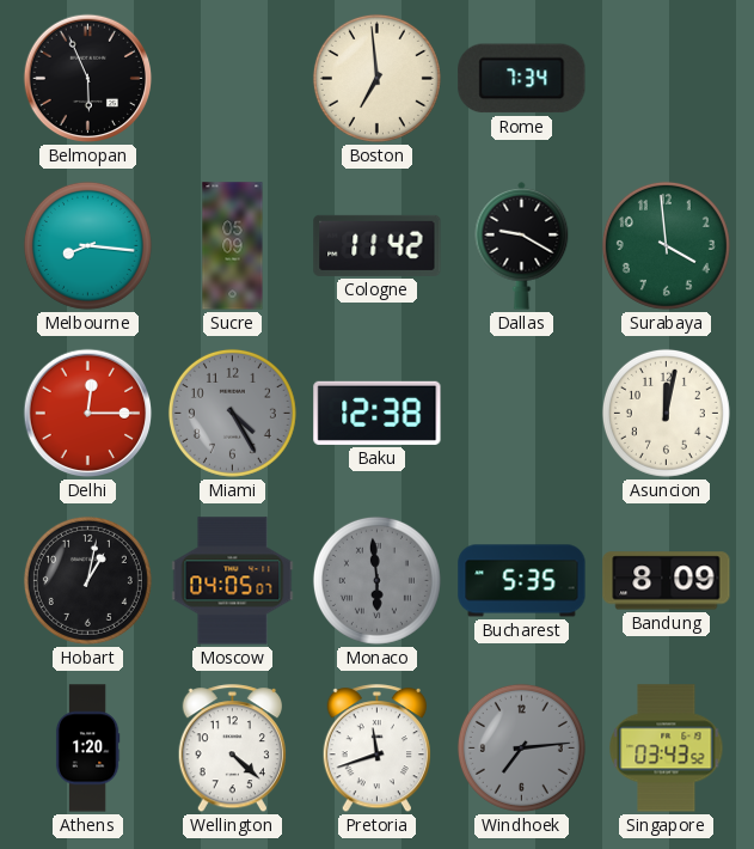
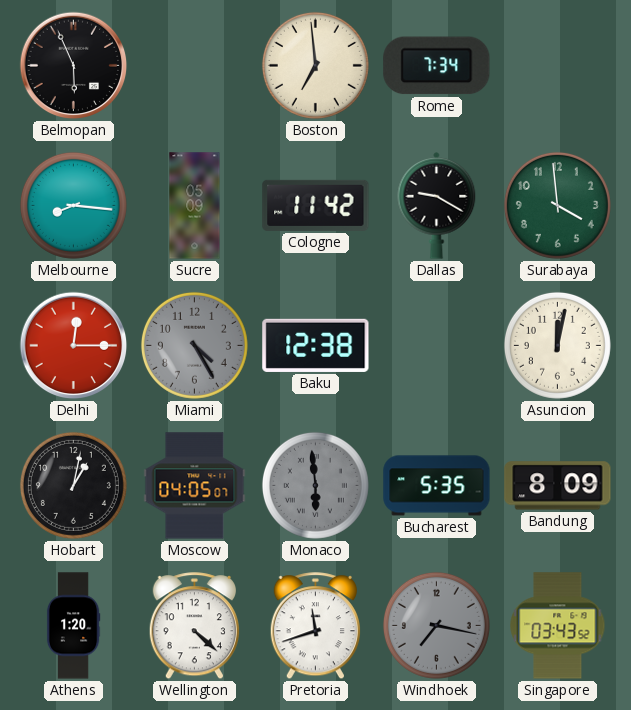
Windhoek: 7:14 -> 7:17 (436, 625)
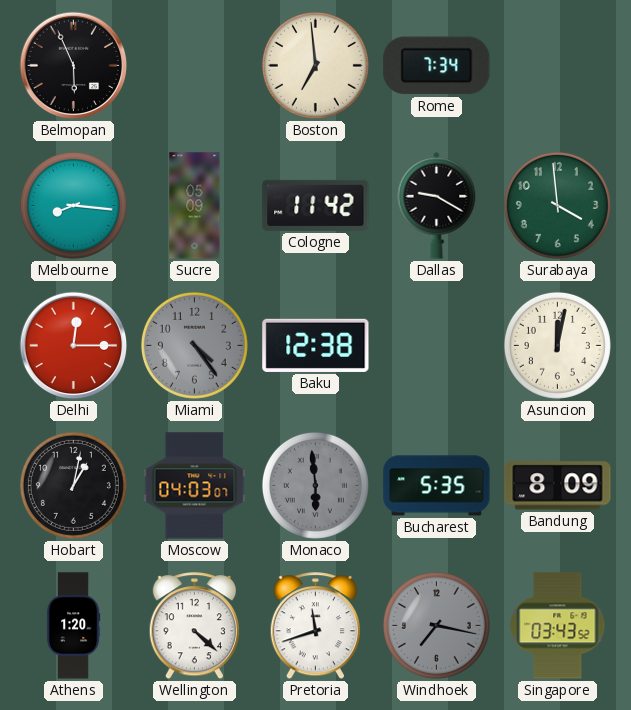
Miami: 4:25 -> 4:24 (194, 345)
Moscow: 04:05 -> 04:03 (195, 486)
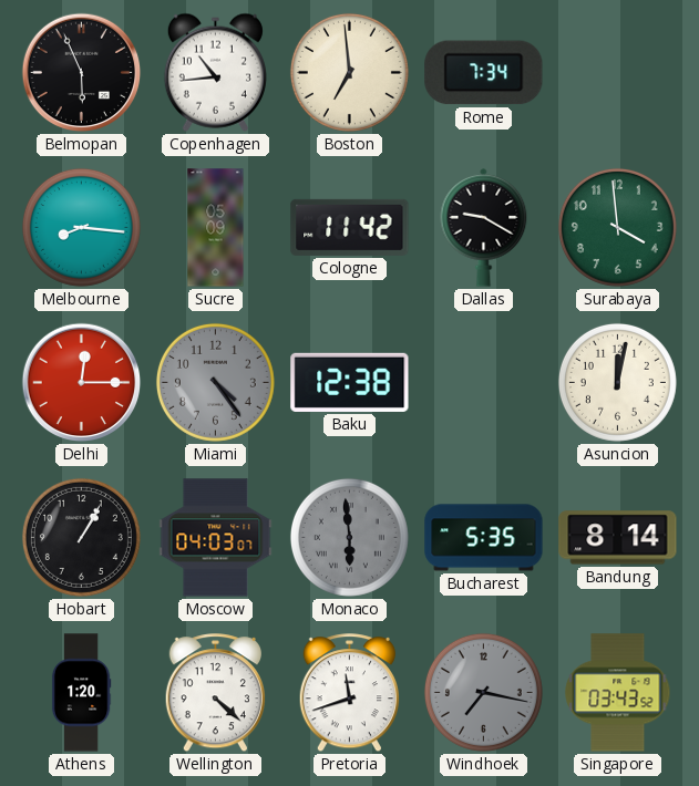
Copenhagen: none -> 10:44 (215, 72)
Hobart: 1:02 -> 1:05 (81, 537)
Bandung: 8:09 -> 8:14 (618, 538)
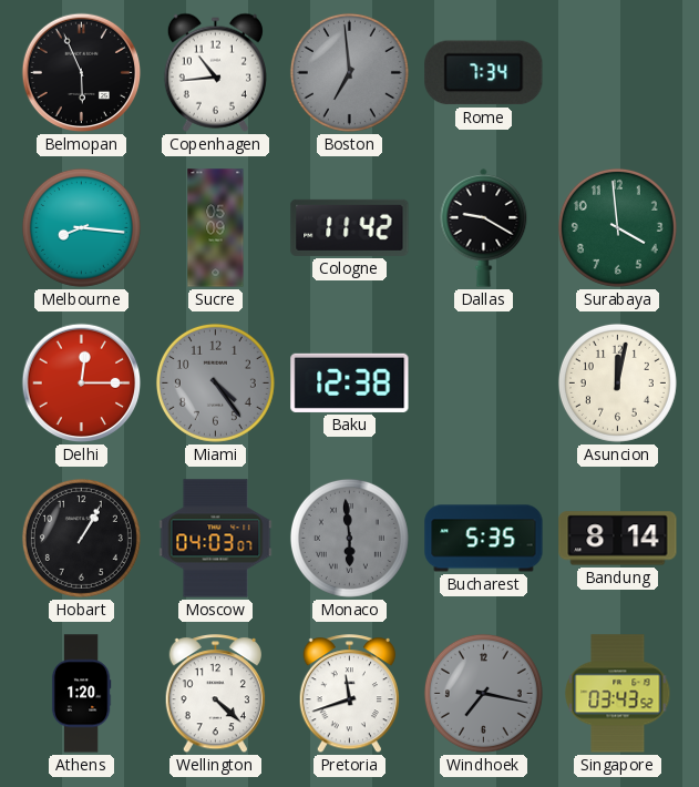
Boston dial: cream -> grey (349, 72)
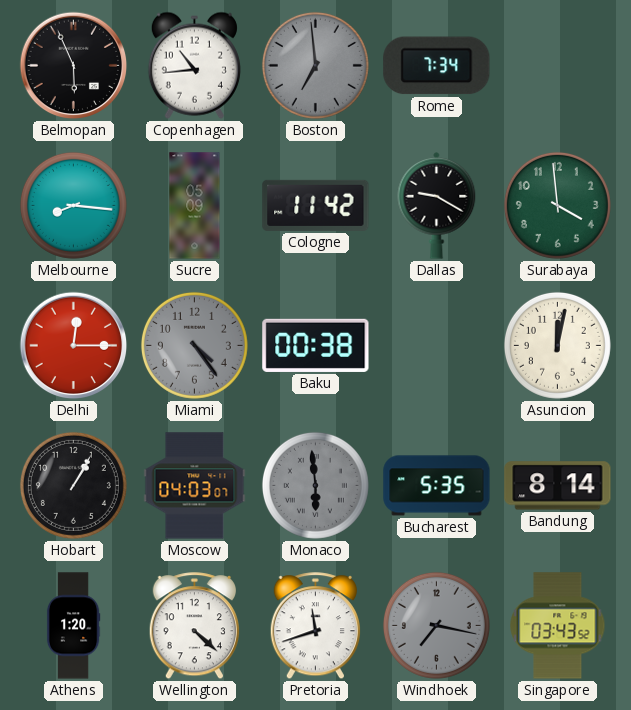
Baku: 12:38 -> 00:38 (316, 345)
